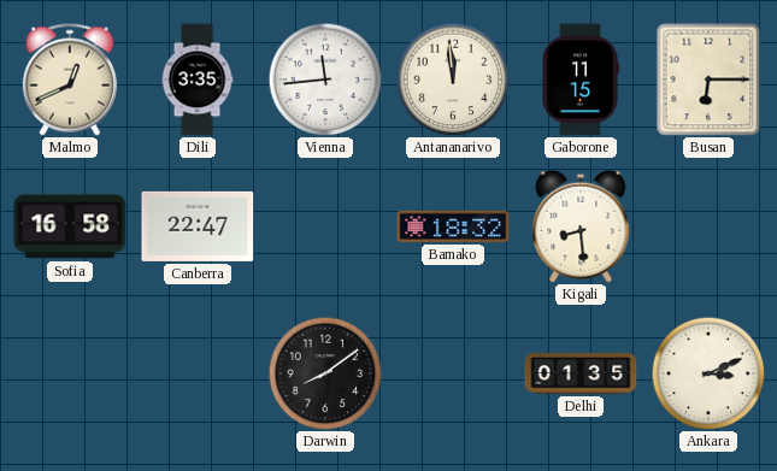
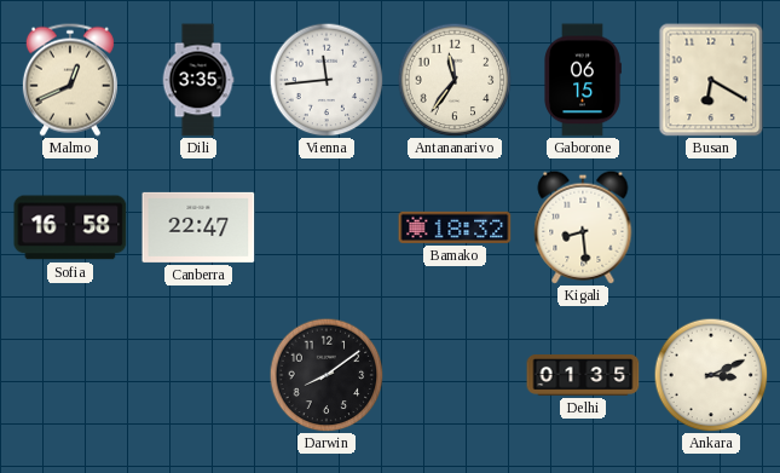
Antananarivo: 11:59 -> 11:36 (455, 80)
Gaborone: 11:15 -> 06:15 (583, 80)
Busan: 6:15 -> 6:20 (711, 80)
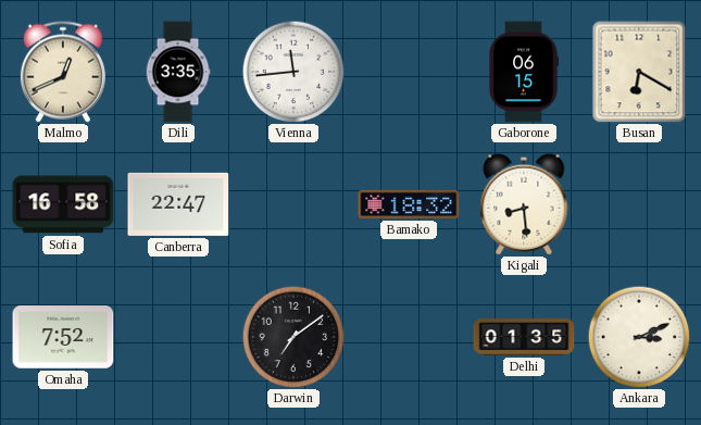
Antananarivo: 11:36 -> none (455, 80)
Omaha: none -> 7:52 (63, 337)
Darwin: 8:09 -> 7:09 (293, 337)
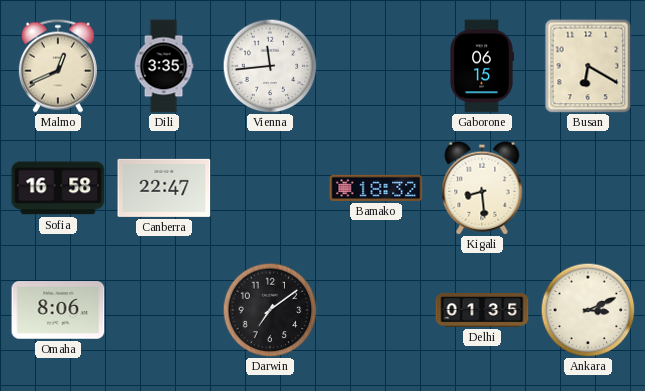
Omaha: 7:52 -> 8:06 (58, 310)
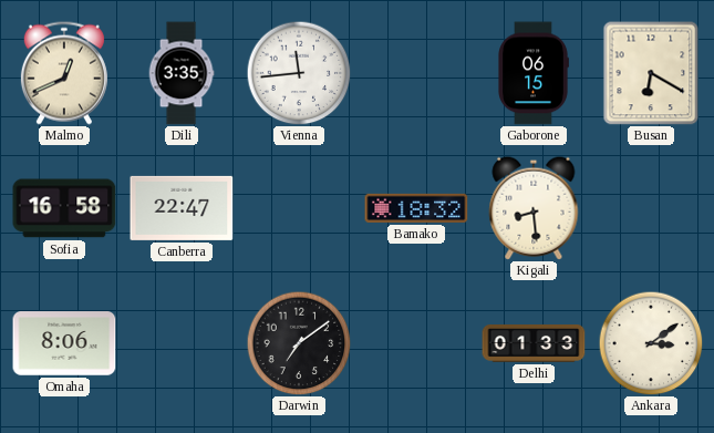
Delhi: 01:35 -> 01:33 (534, 344)
Ankara: 3:11 -> 3:09 (651, 343)
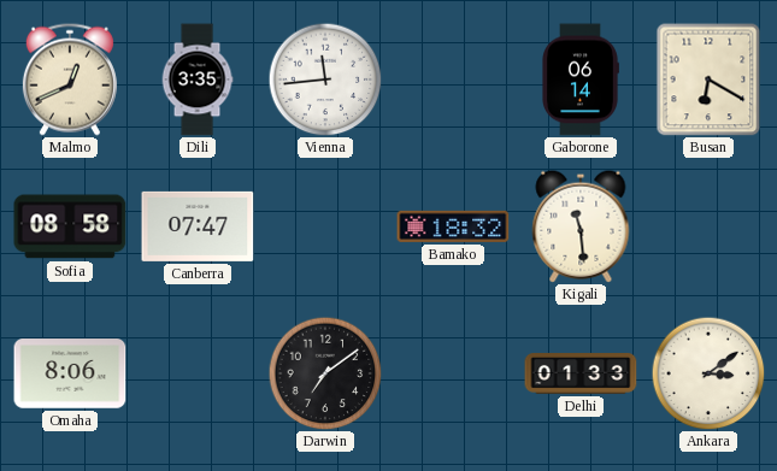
Gaborone: 06:15 -> 06:14 (581, 80)
Sofia: 16:58 -> 08:58 (70, 226)
Canberra: 22:47 -> 07:47 (198, 226)
Kigali: 8:29 -> 11:29 (581, 226)
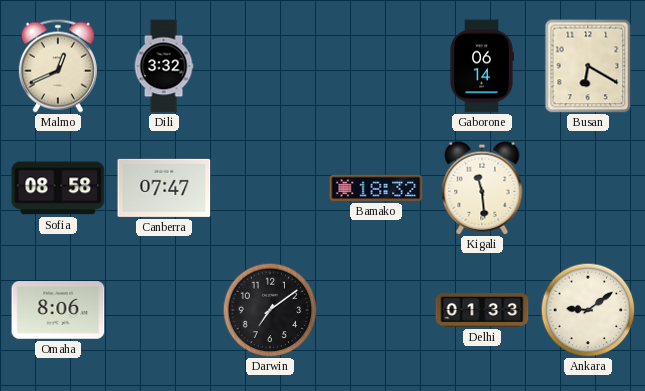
Dili: 3:35 -> 3:32 (164, 66)
Vienna: 11:44 -> none (325, 80)
Ankara: 3:09 -> 9:09 (588, 310)
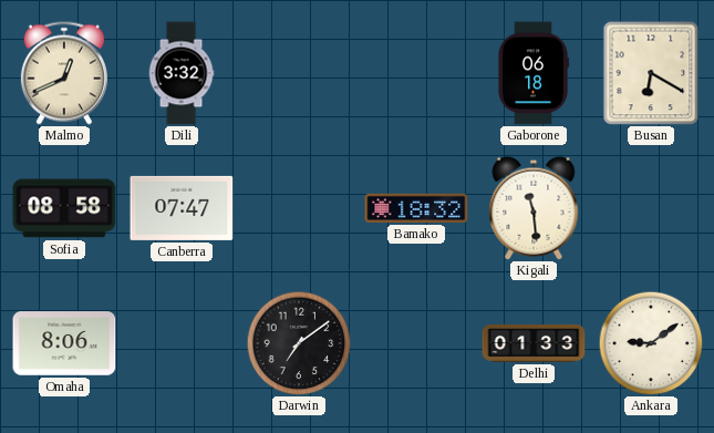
Gaborone: 06:14 -> 06:18 (534, 73)
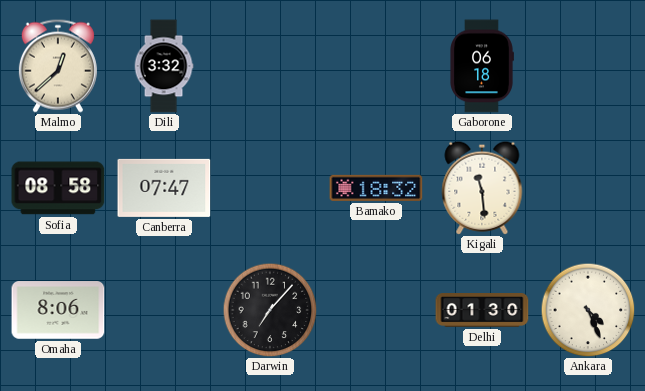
Malmo: 12:41 -> 12:38 (58, 66)
Busan: 6:20 -> none (651, 73)
Darwin: 7:09 -> 7:07 (270, 310)
Delhi: 01:33 -> 01:30 (482, 311)
Ankara: 9:09 -> 4:26 (588, 310)
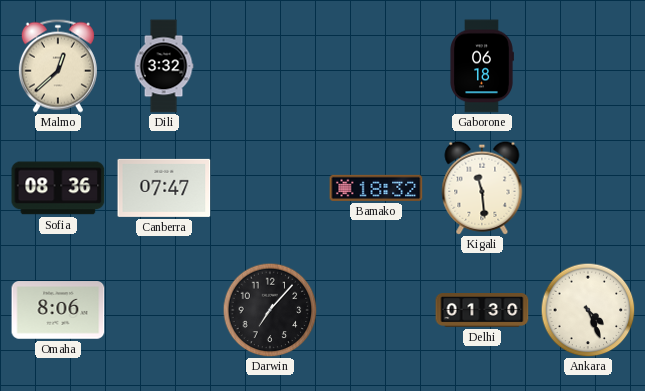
Sofia: 08:58 -> 08:36 (58, 188)
